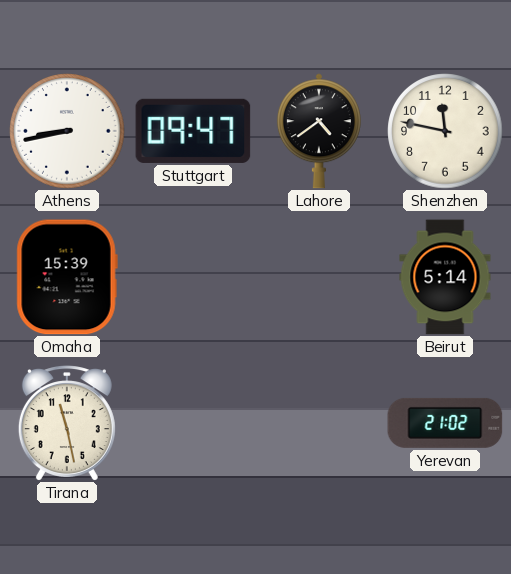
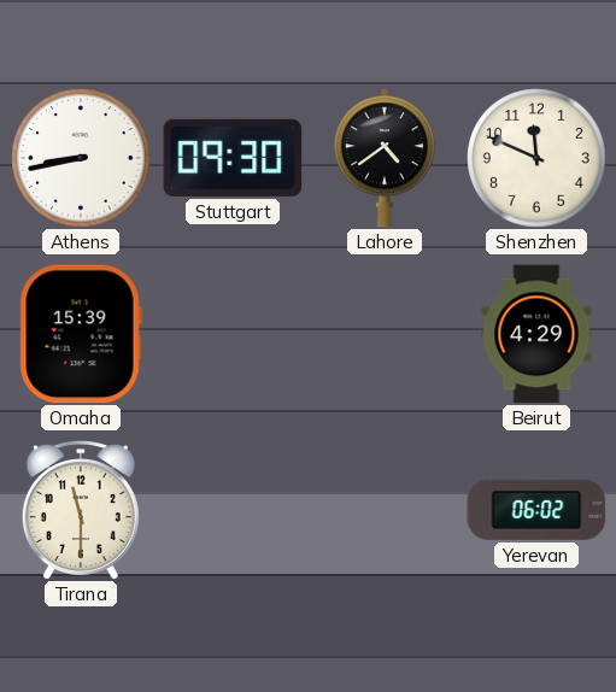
Stuttgart: 09:47 -> 09:30 (233, 158)
Shenzhen: 11:47 -> 11:49 (536, 158)
Beirut: 5:14 -> 4:29 (536, 334)
Tirana: 11:28 -> 11:30 (81, 510)
Yerevan: 21:02 -> 06:02 (536, 510)
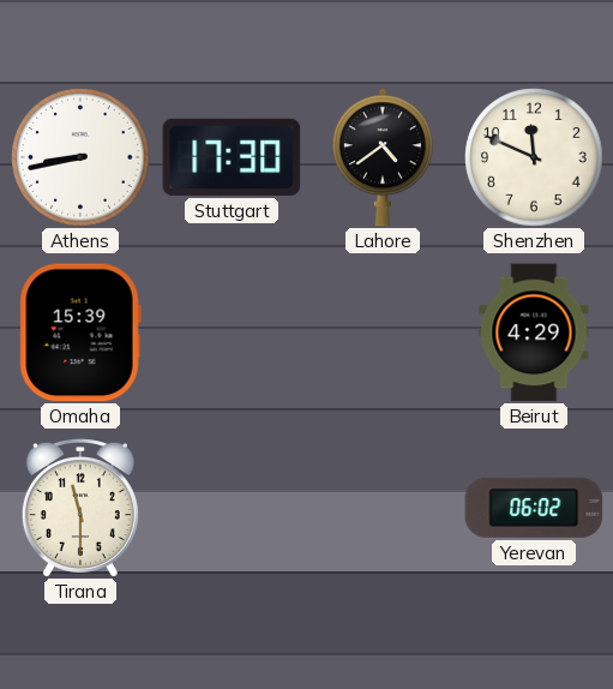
Stuttgart: 09:30 -> 17:30 (232, 157)
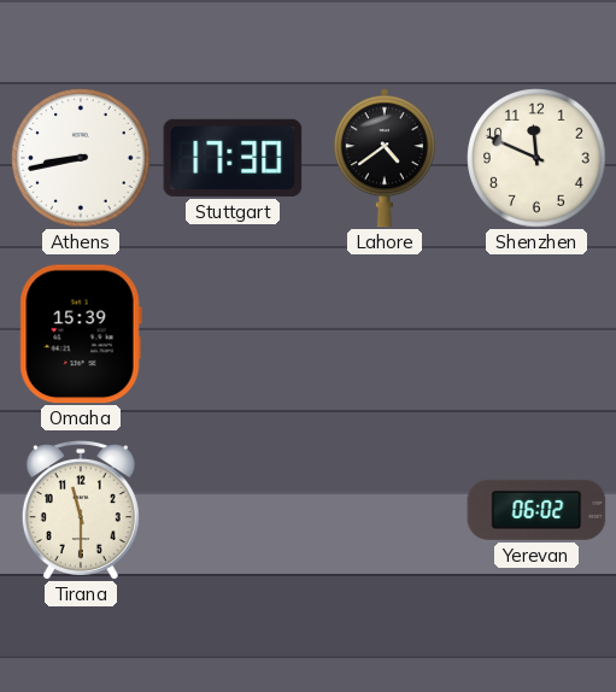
Beirut: 4:29 -> none (534, 332)
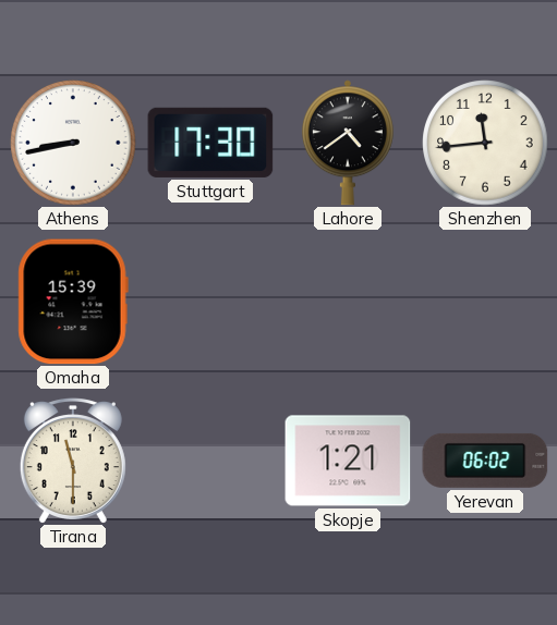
Shenzhen: 11:49 -> 11:44 (485, 143)
Skopje: none -> 1:21 (348, 461)
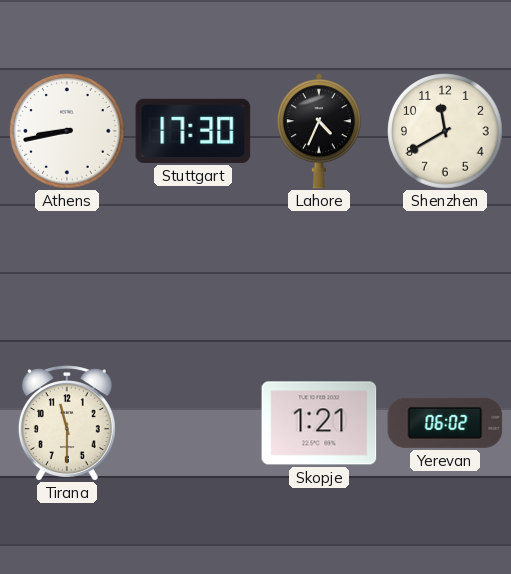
Lahore: 4:39 -> 4:34 (319, 131)
Shenzhen: 11:44 -> 11:40 (445, 131)
Omaha: 15:39 -> none (73, 302)
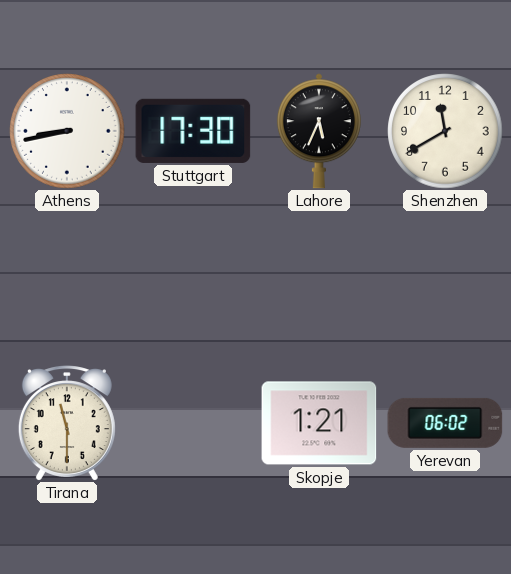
Lahore: 4:34 -> 5:34 (319, 131)
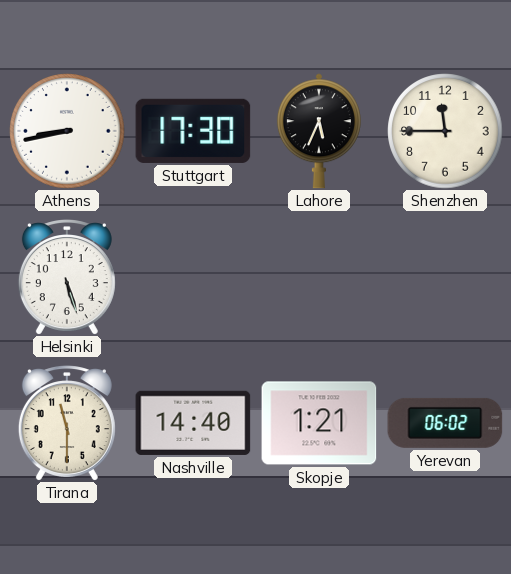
Shenzhen: 11:40 -> 11:45 (445, 131)
Helsinki: none -> 5:27 (67, 277)
Nashville: none -> 14:40 (193, 423)
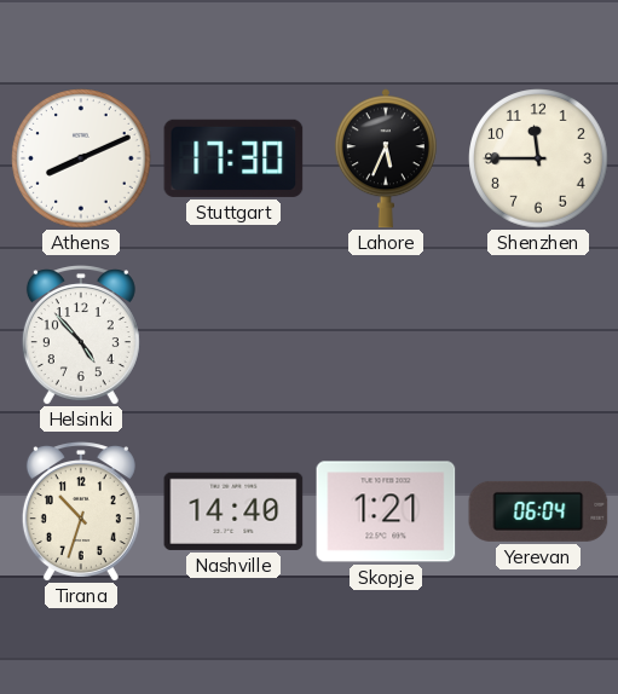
Athens: 8:43 -> 8:11 (81, 158)
Helsinki: 5:27 -> 4:53 (81, 335)
Tirana: 11:30 -> 10:33 (81, 511)
Yerevan: 06:02 -> 06:04 (538, 511)
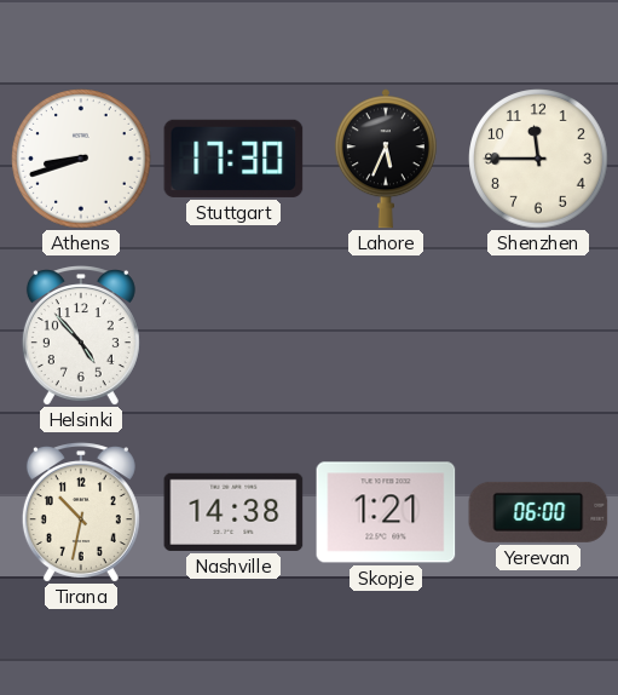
Athens: 8:11 -> 8:42 (81, 159)
Tirana: 10:33 -> 10:32 (81, 512)
Nashville: 14:40 -> 14:38 (233, 512)
Yerevan: 06:04 -> 06:00 (538, 512)
